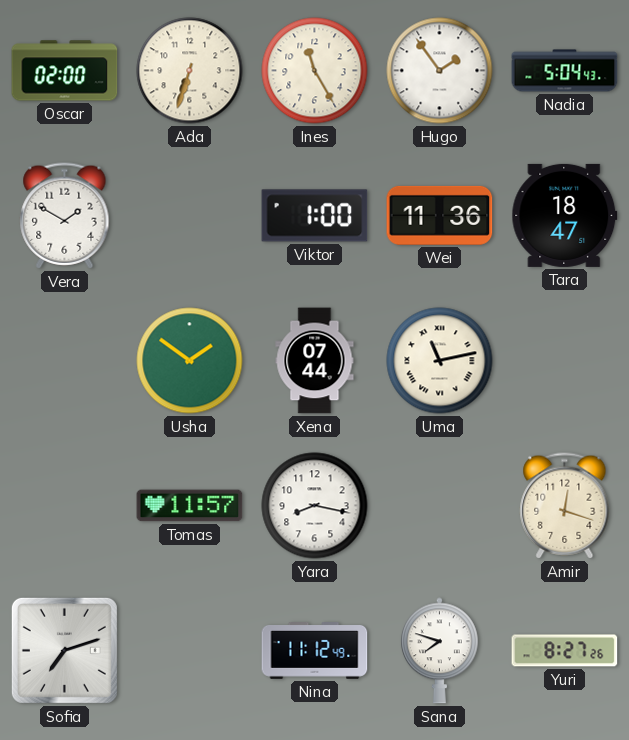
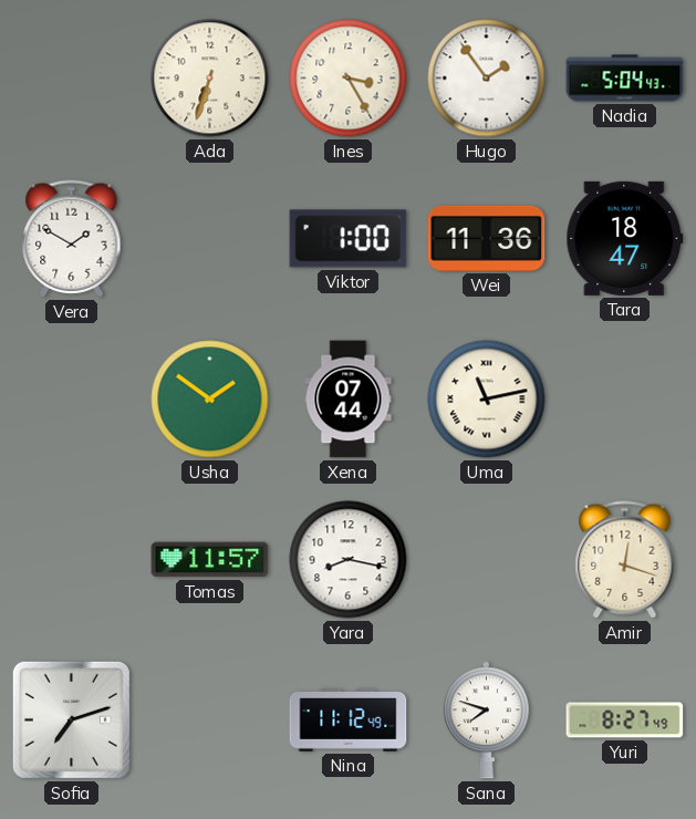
Oscar: 02:00 -> none (65, 71)
Ines: 11:25 -> 3:25 (349, 79)
Yuri: 8:27:26 -> 8:27:49 (625, 720)
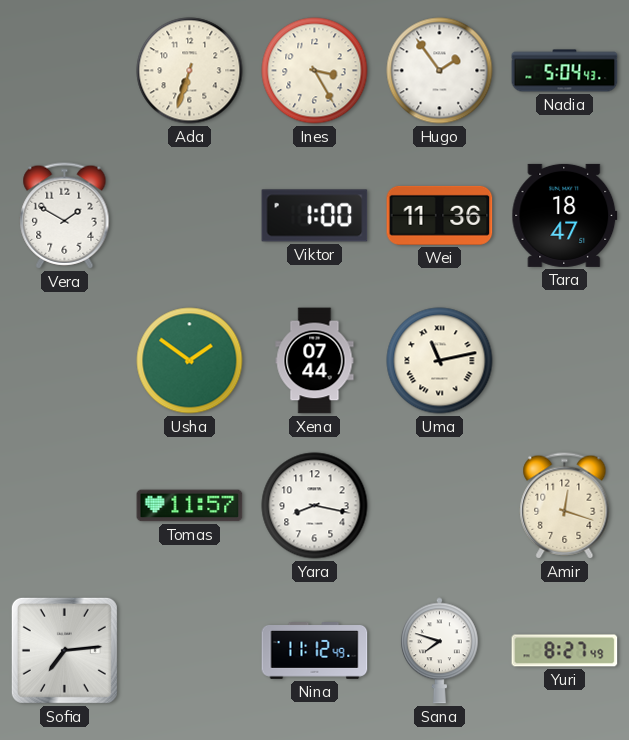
Sofia: 7:12 -> 7:14 (64, 650)
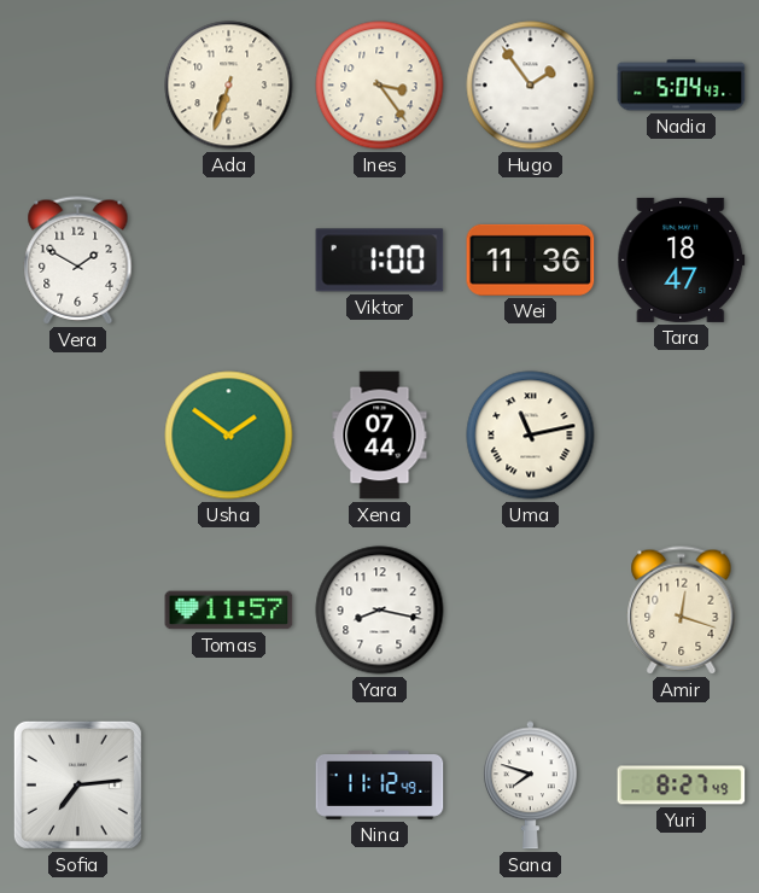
Ines: 3:25 -> 3:24 (380, 86)
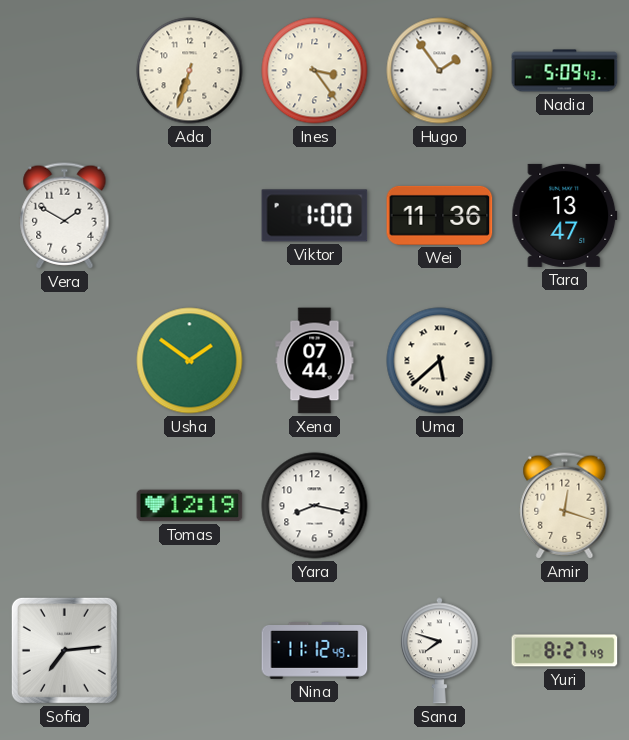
Nadia: 5:04 -> 5:09 (565, 71)
Tara: 18:47 -> 13:47 (565, 215)
Uma: 11:13 -> 5:38 (440, 361)
Tomas: 11:57 -> 12:19 (190, 506)
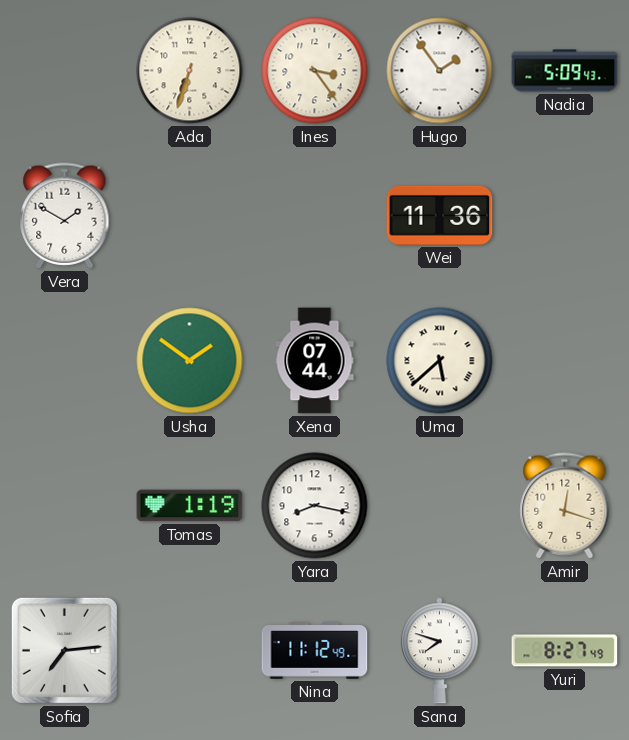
Viktor: 1:00 -> none (315, 216)
Tara: 13:47 -> none (565, 215)
Tomas: 12:19 -> 1:19 (190, 506)
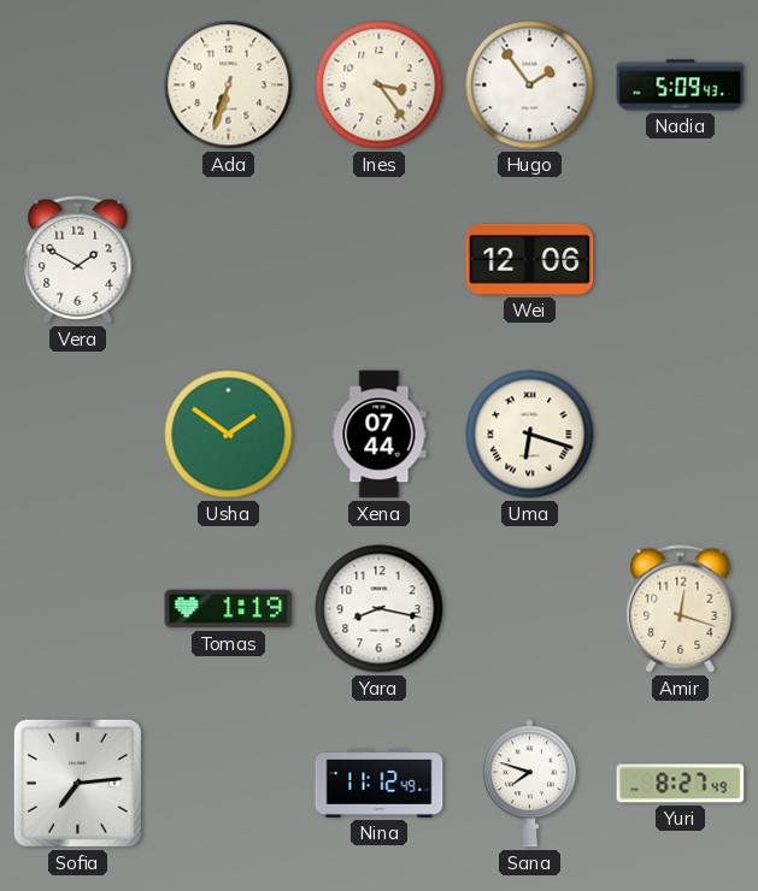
Wei: 11:36 -> 12:06 (530, 259)
Uma: 5:38 -> 6:18 (530, 435)
